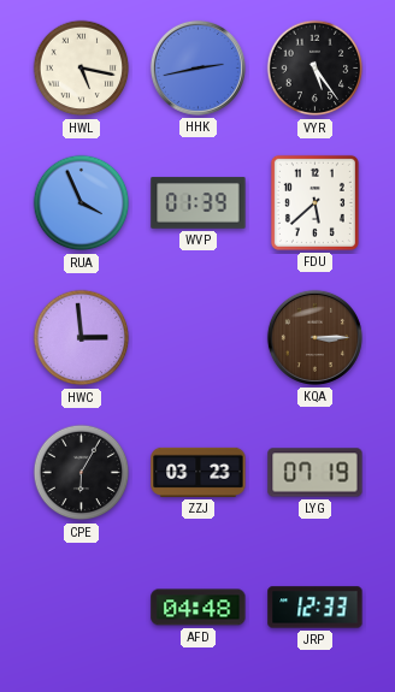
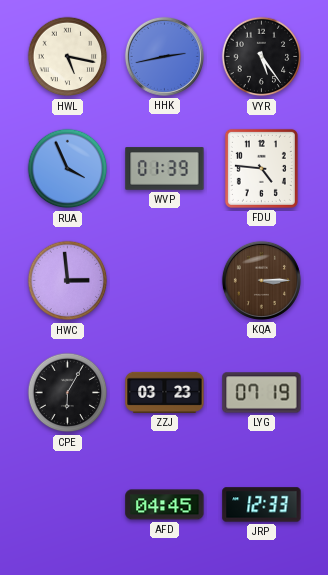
FDU: 5:38 -> 4:46 (261, 168)
AFD: 04:48 -> 04:45 (165, 505)
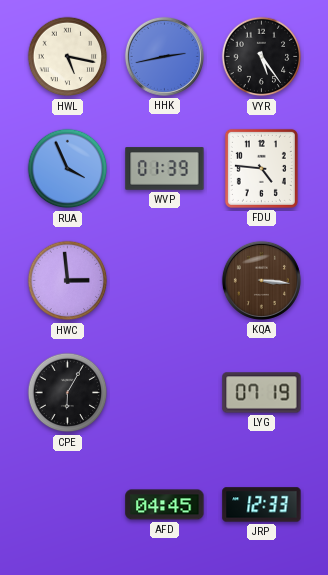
KQA: 3:15 -> 3:16 (261, 280)
ZZJ: 03:23 -> none (165, 392)
